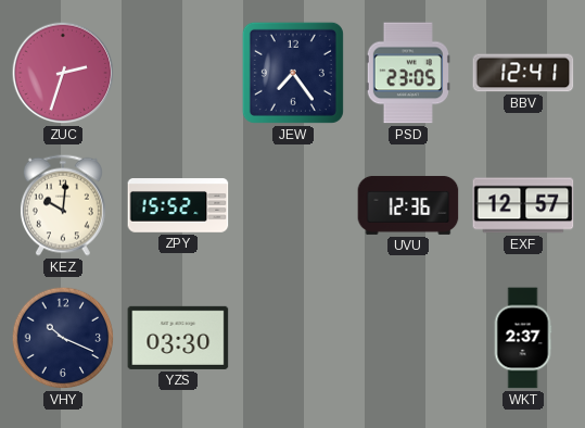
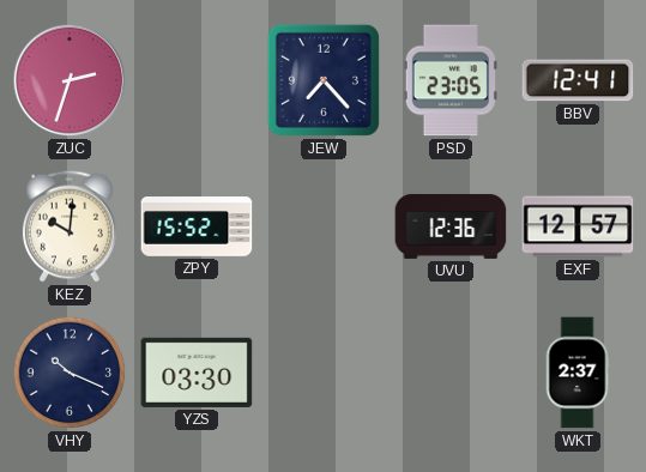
JEW: 7:24 -> 7:23 (324, 80)
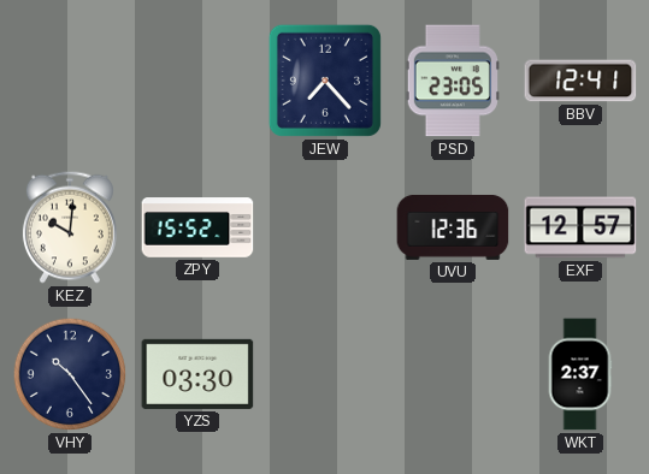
ZUC: 2:33 -> none (70, 80)
VHY: 10:19 -> 10:24 (70, 374)
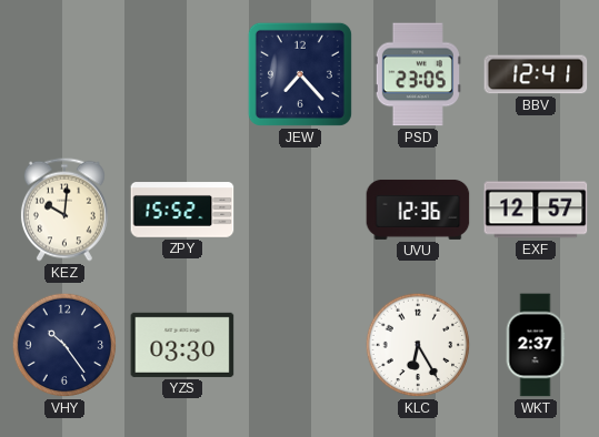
KLC: none -> 6:25 (418, 345)
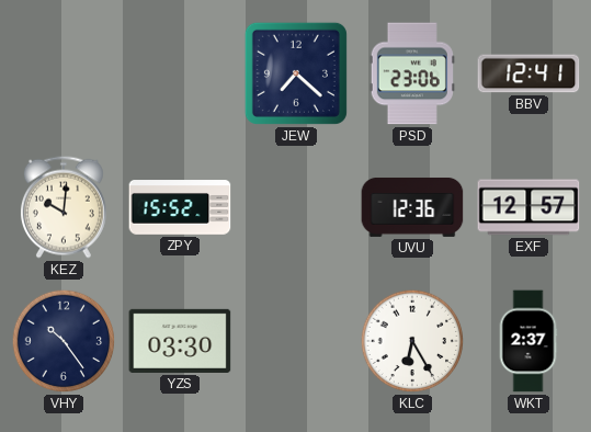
JEW: 7:23 -> 7:22 (296, 73)
PSD: 23:05 -> 23:06 (412, 73)
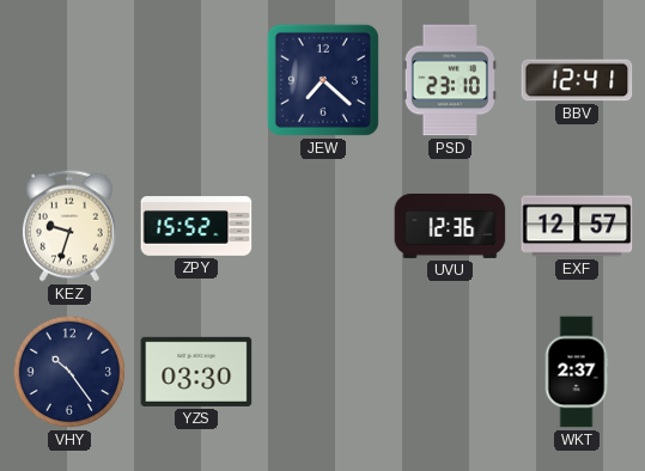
PSD: 23:06 -> 23:10 (450, 80)
KEZ: 10:01 -> 9:33 (69, 226)
KLC: 6:25 -> none (412, 341)
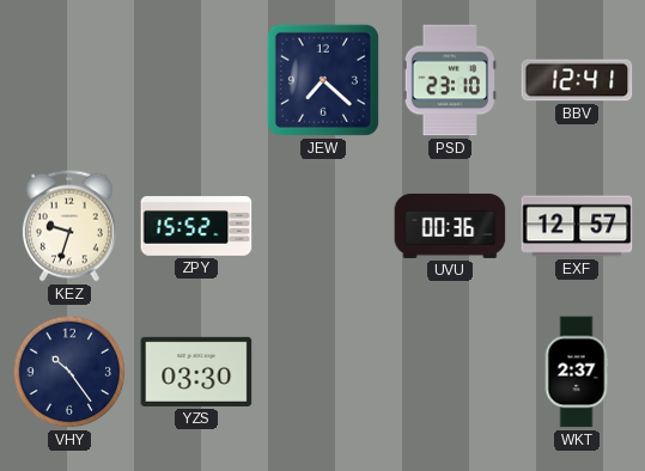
UVU: 12:36 -> 00:36 (450, 226)
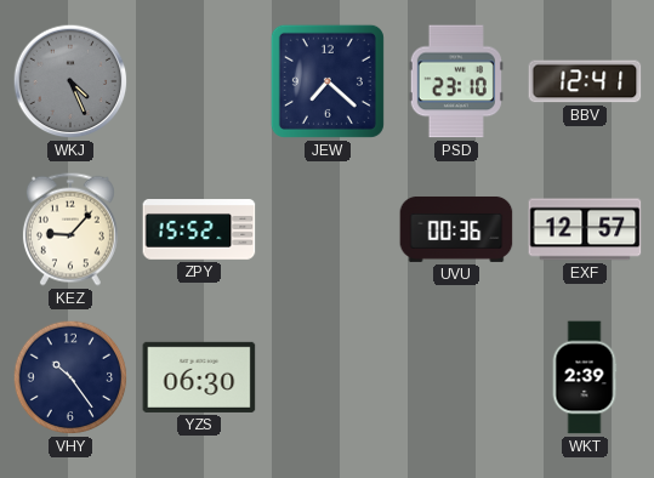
WKJ: none -> 4:26 (70, 81)
KEZ: 9:33 -> 9:07 (70, 229)
YZS: 03:30 -> 06:30 (199, 377)
WKT: 2:37 -> 2:39 (585, 377)
